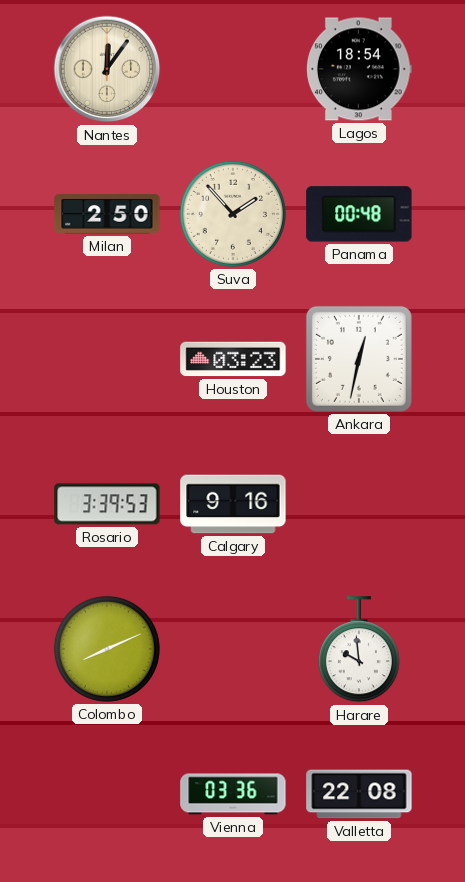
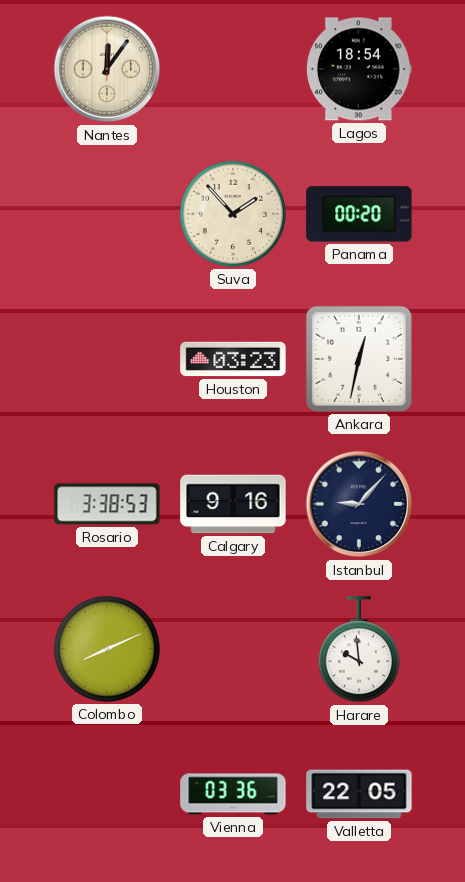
Milan: 2:50 -> none (107, 214)
Panama: 00:48 -> 00:20 (359, 214)
Rosario: 3:39 -> 3:38 (107, 504)
Istanbul: none -> 9:07 (359, 504)
Valletta: 22:08 -> 22:05 (359, 794)
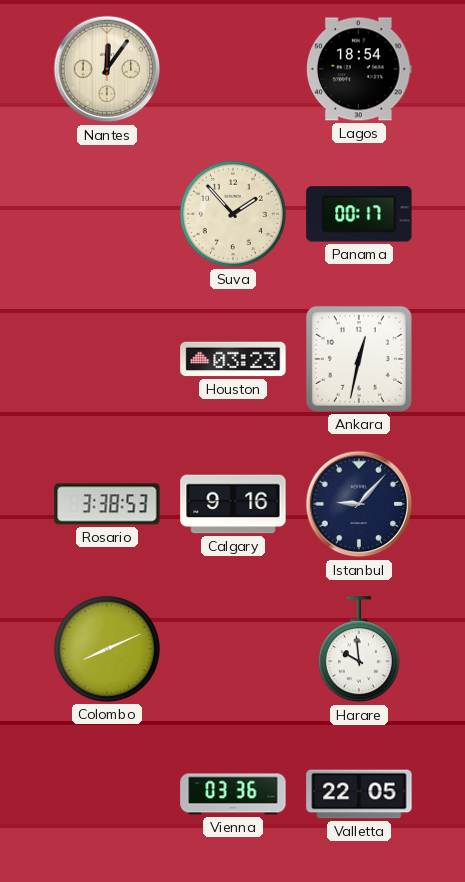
Panama: 00:20 -> 00:17 (359, 214)
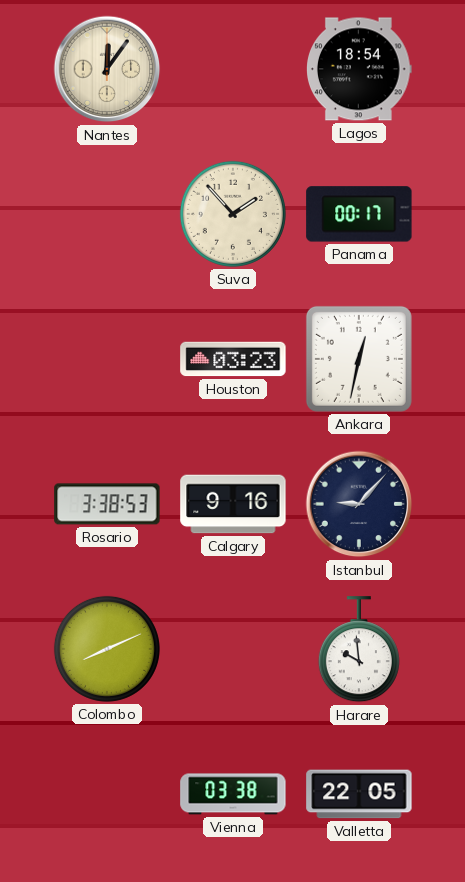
Vienna: 03:36 -> 03:38 (233, 794)
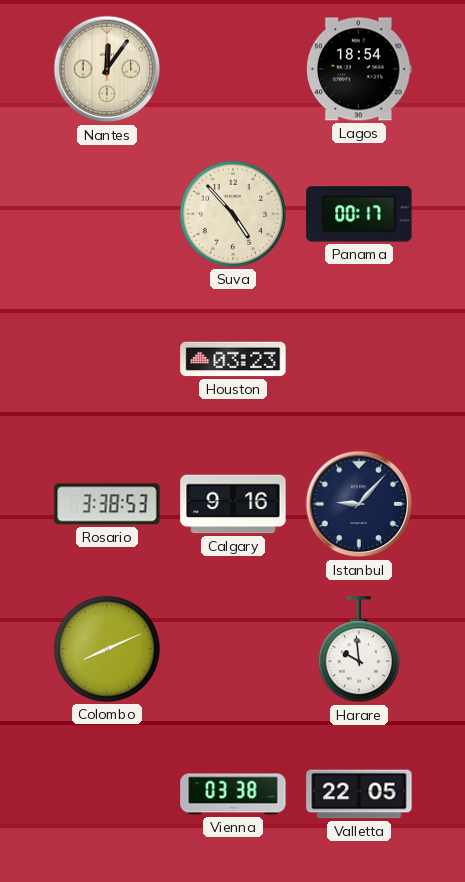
Suva: 1:53 -> 4:53 (233, 214)
Ankara: 12:32 -> none (359, 359)
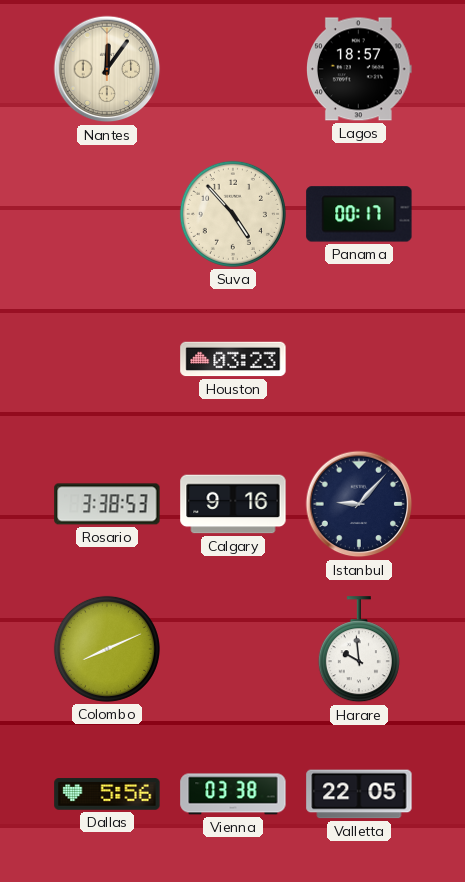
Lagos: 18:54 -> 18:57 (360, 69)
Dallas: none -> 5:56 (107, 794)
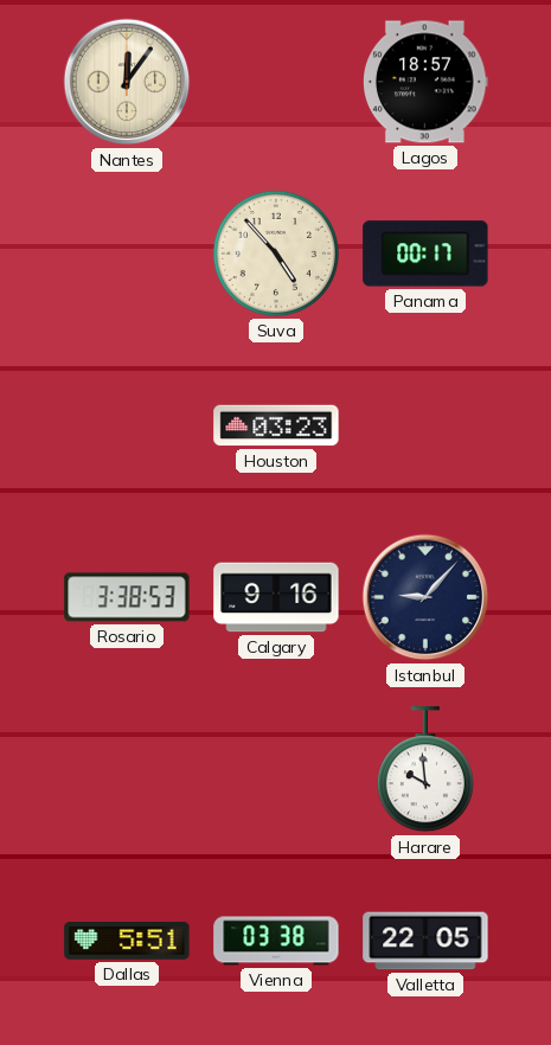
Colombo: 8:11 -> none (107, 649)
Dallas: 5:56 -> 5:51 (127, 941)
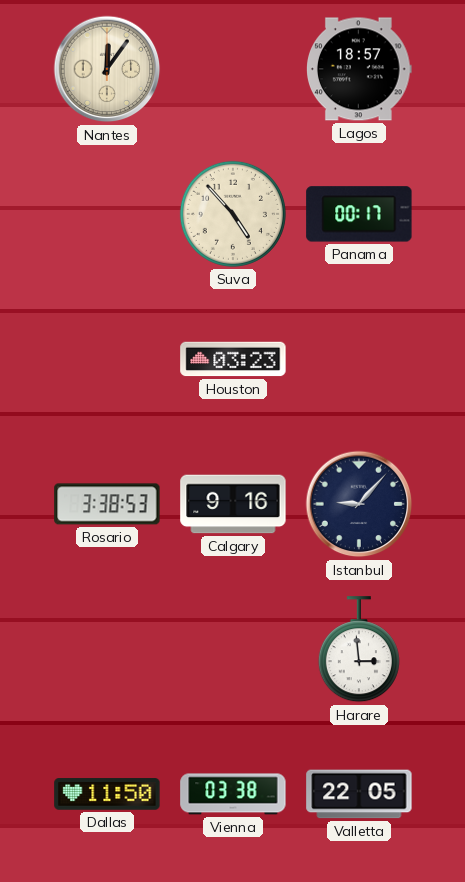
Harare: 9:59 -> 2:59 (359, 650)
Dallas: 5:51 -> 11:50 (107, 794)
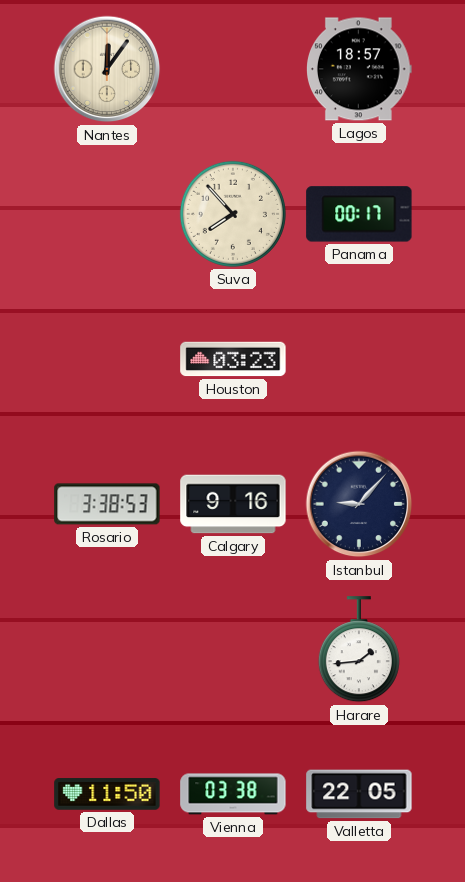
Suva: 4:53 -> 7:53 (233, 214)
Harare: 2:59 -> 1:44 (359, 650)
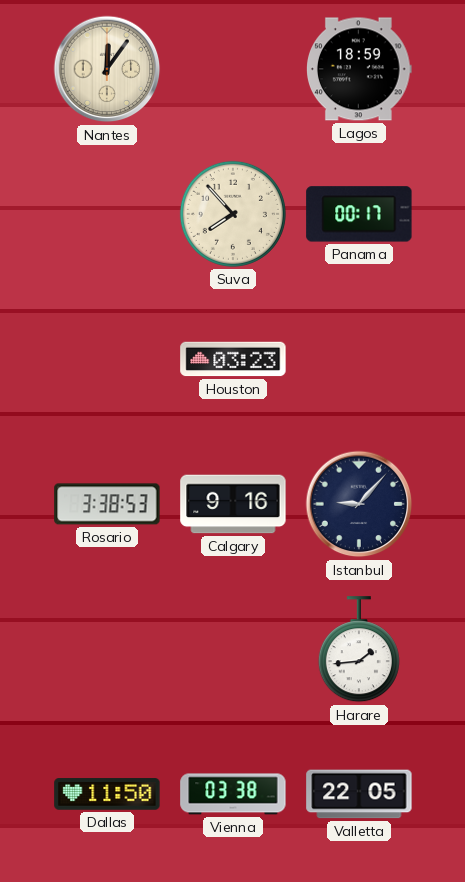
Lagos: 18:57 -> 18:59 (360, 69)
